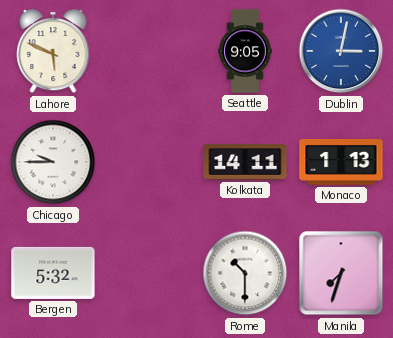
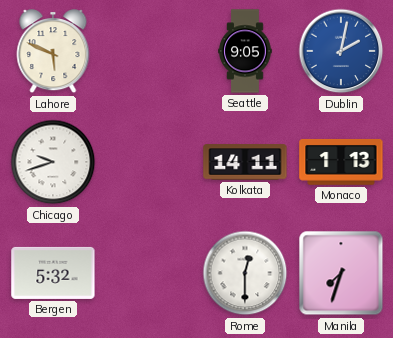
Dublin: 3:02 -> 2:02 (341, 51)
Chicago: 9:45 -> 9:42 (53, 162)
Rome: 10:30 -> 12:30 (245, 273)
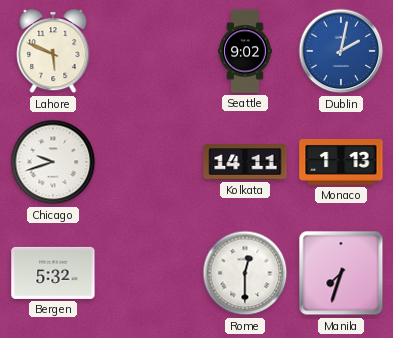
Seattle: 9:05 -> 9:02 (245, 51)
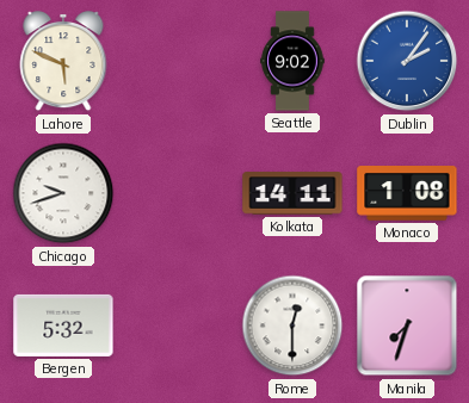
Dublin: 2:02 -> 2:06 (407, 61)
Monaco: 1:13 -> 1:08 (407, 194)
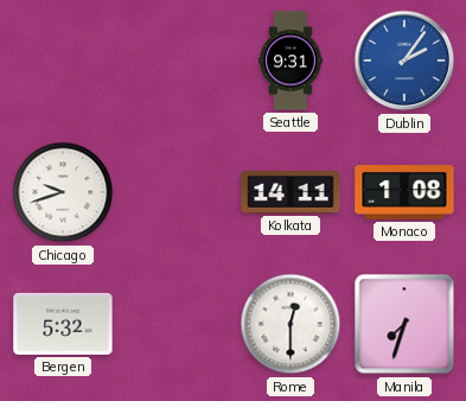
Lahore: 5:49 -> none (63, 62)
Seattle: 9:02 -> 9:31 (291, 61)
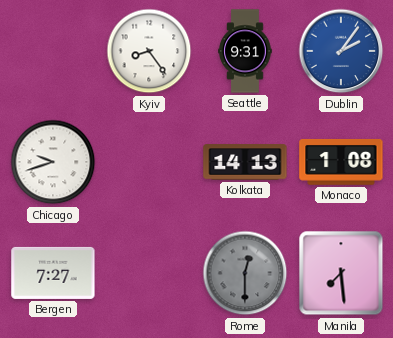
Kyiv: none -> 8:24 (149, 51)
Kolkata: 14:11 -> 14:13 (245, 162)
Bergen: 5:32 -> 7:27 (53, 273)
Rome dial: white -> grey (245, 273)
Manila: 7:33 -> 7:29 (341, 273)
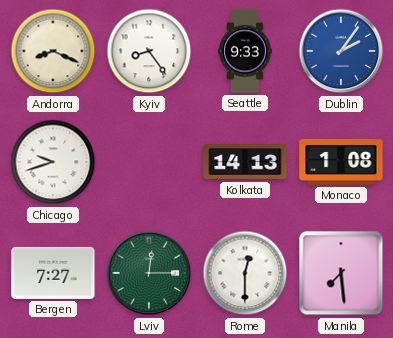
Andorra: none -> 8:19 (53, 51)
Seattle: 9:31 -> 9:33 (245, 51)
Lviv: none -> 12:15 (149, 273)
Rome dial: grey -> white (245, 273)
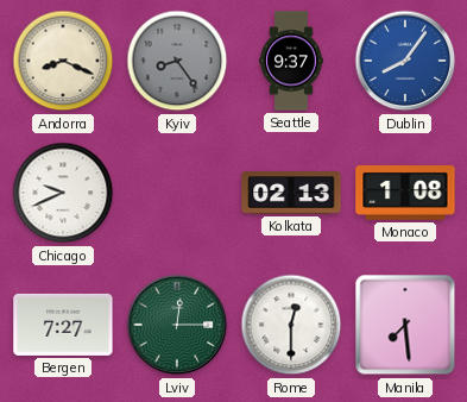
Kyiv dial: white -> grey (177, 61)
Seattle: 9:33 -> 9:37 (291, 61)
Dublin: 2:06 -> 8:06 (405, 61)
Chicago: 9:42 -> 9:41 (63, 193)
Kolkata: 14:13 -> 02:13 (291, 193)
